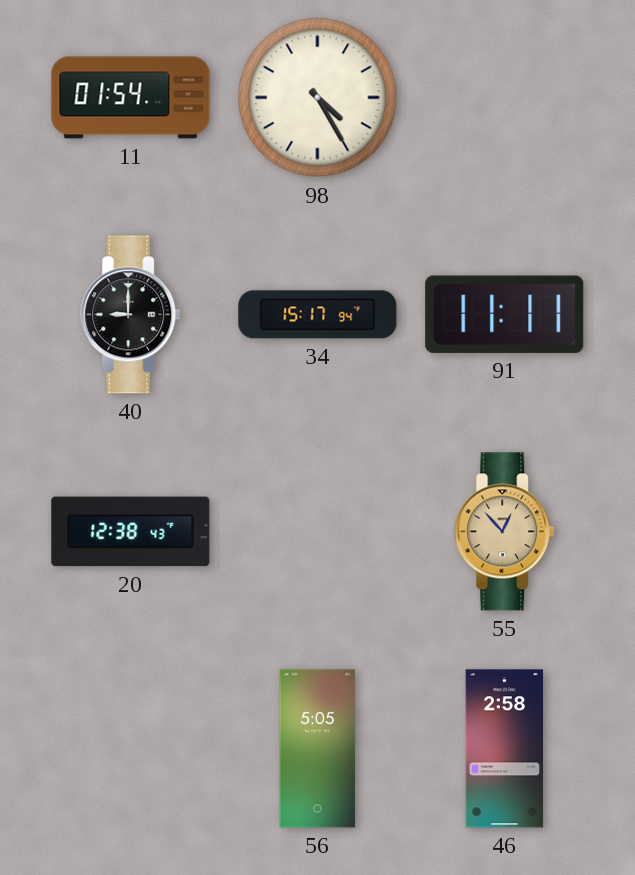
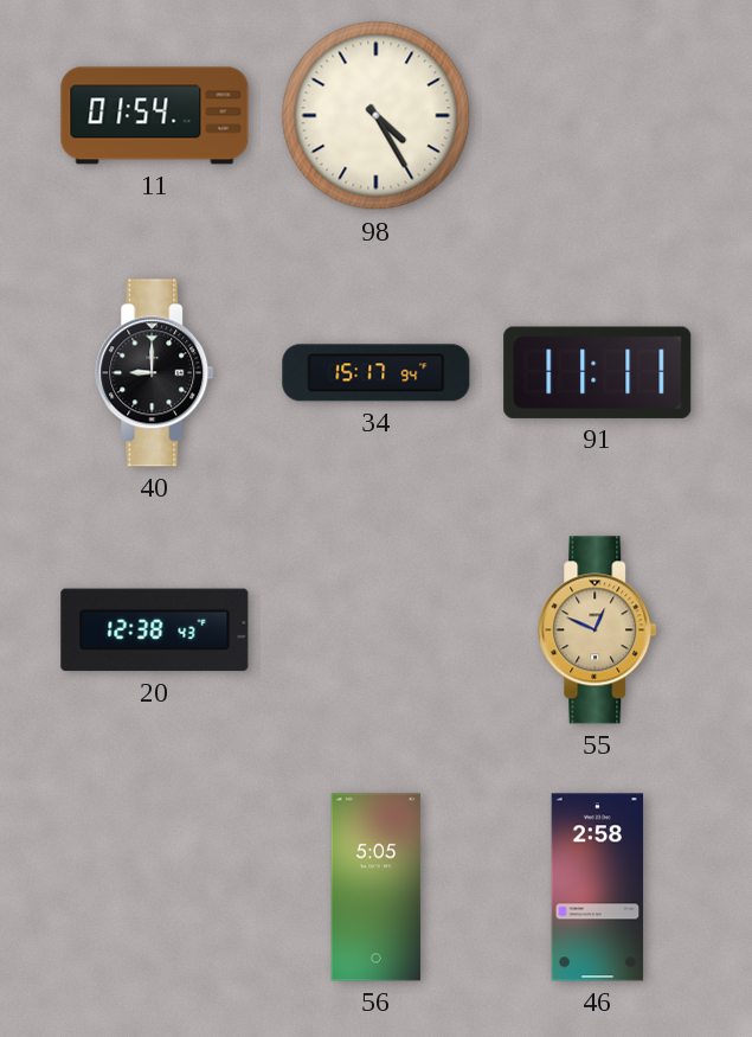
55: 12:53 -> 12:49 (598, 630)
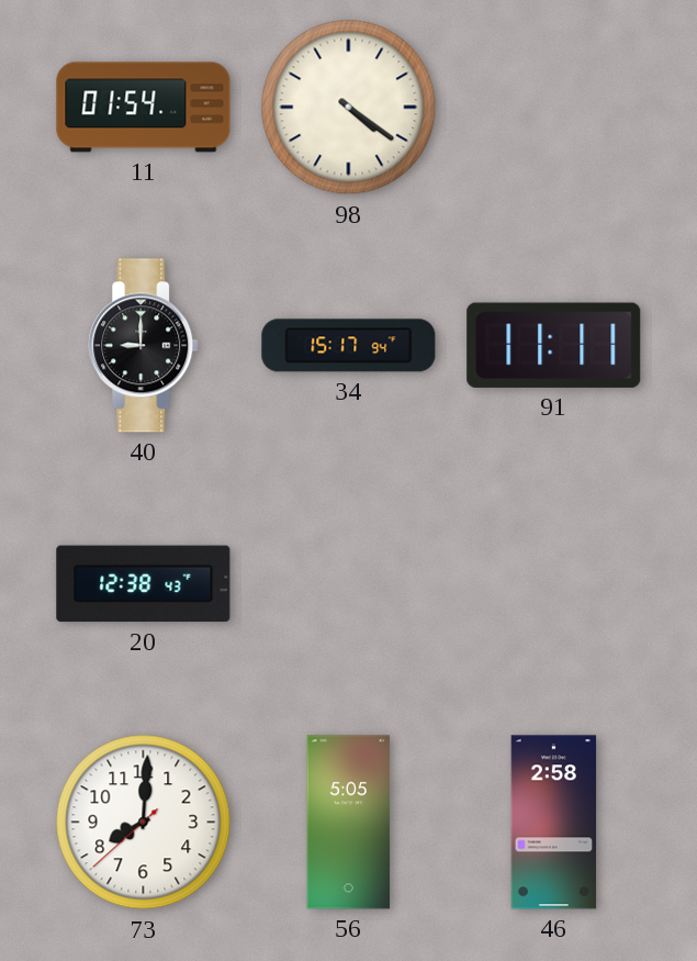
98: 4:25 -> 4:21 (349, 108)
55: 12:49 -> none (598, 630)
73: none -> 8:00 (144, 823)
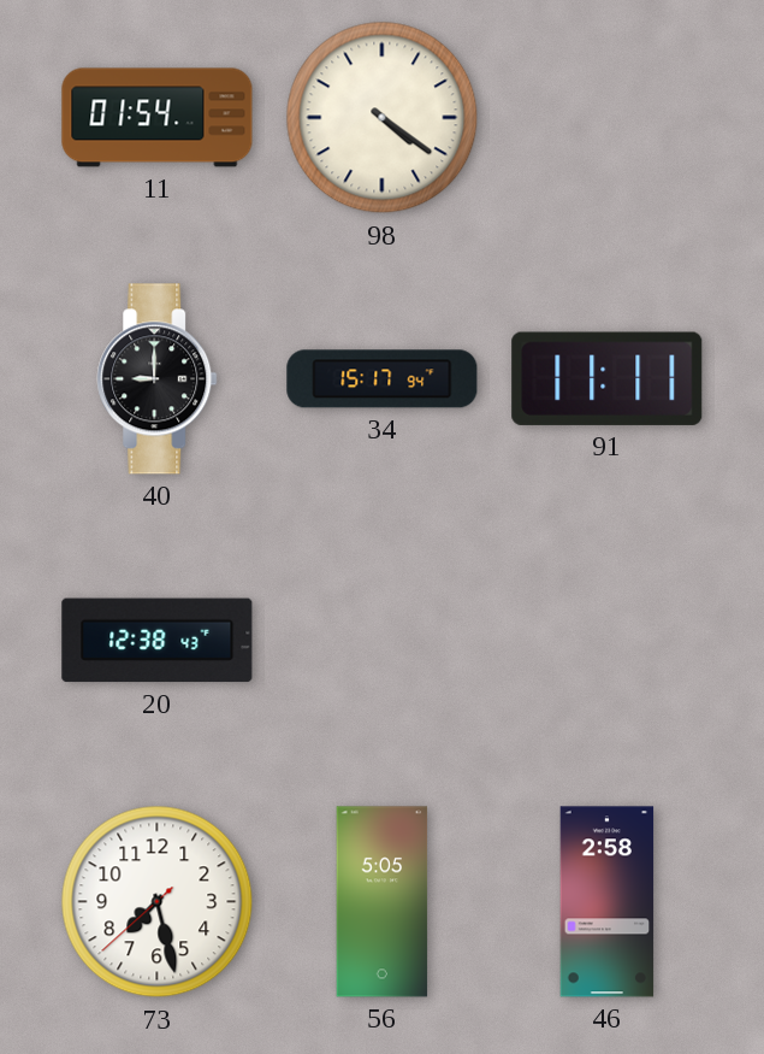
73: 8:00 -> 7:27 (158, 902)
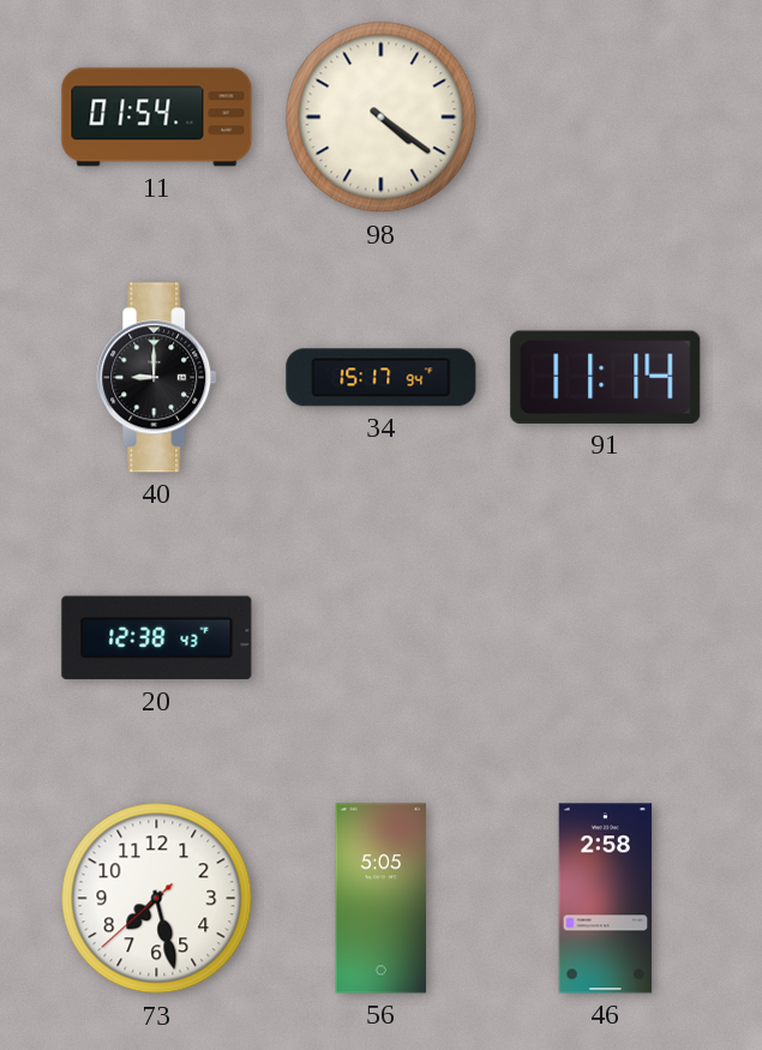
91: 11:11 -> 11:14 (606, 377)
